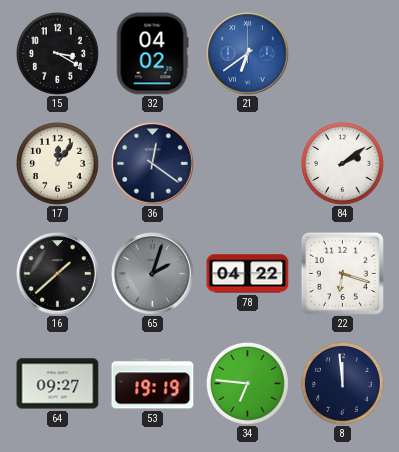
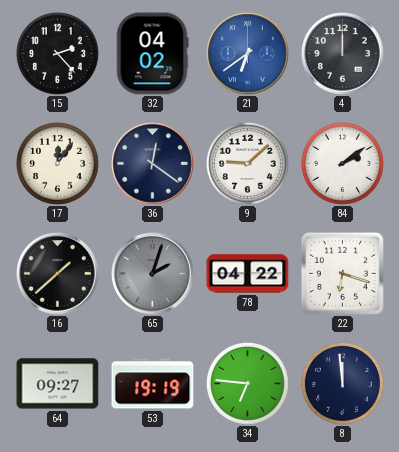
15: 3:20 -> 2:23 (57, 53)
4: none -> 12:00 (343, 54)
9: none -> 9:08 (247, 163)
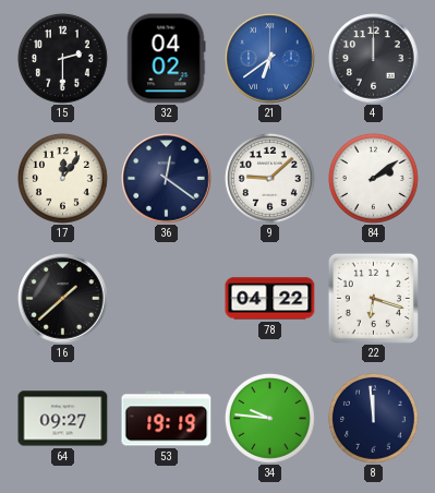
15: 2:23 -> 2:30 (62, 58)
65: 2:03 -> none (153, 274)
34: 6:46 -> 9:46 (269, 418)
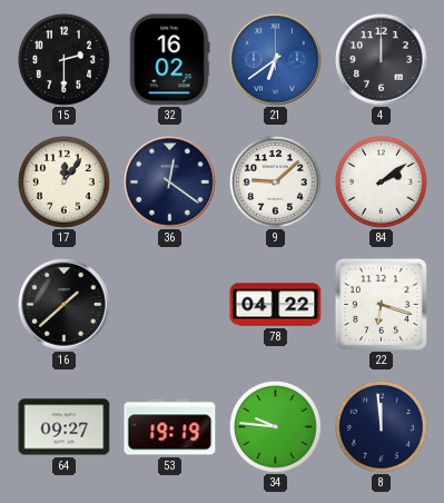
32: 04:02 -> 16:02 (169, 60)
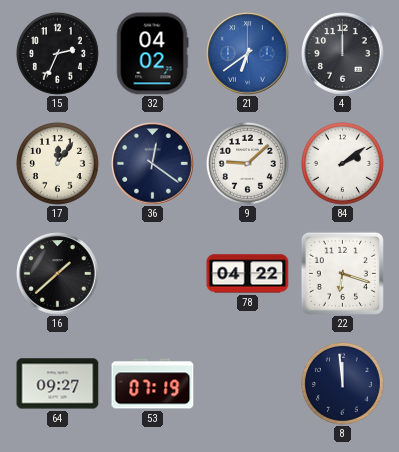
15: 2:30 -> 2:34 (57, 53)
32: 16:02 -> 04:02 (152, 54)
53: 19:19 -> 07:19 (153, 384)
34: 9:46 -> none (275, 426)
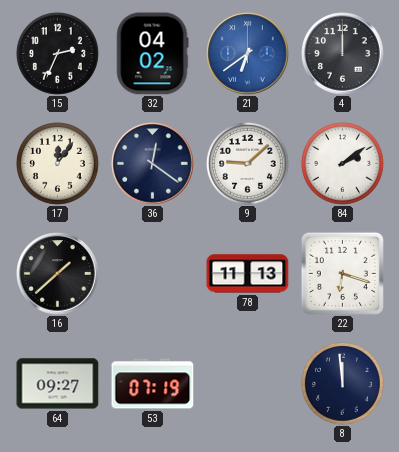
78: 04:22 -> 11:13 (248, 274)
